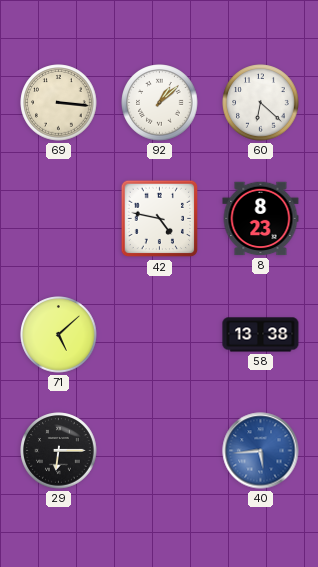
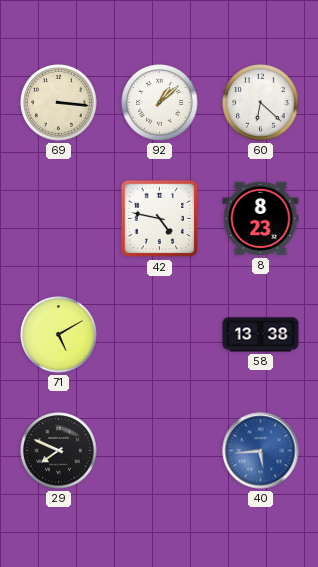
71: 5:08 -> 5:10 (59, 335)
29: 6:15 -> 7:49 (59, 451)
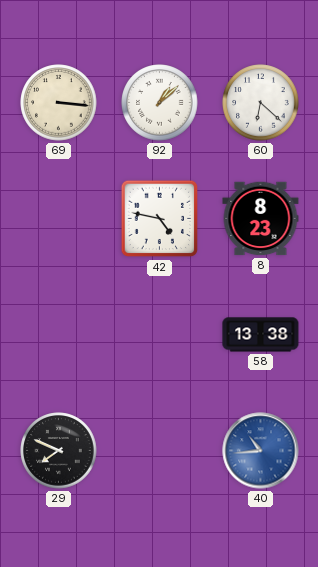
71: 5:10 -> none (59, 335)
40: 5:44 -> 10:44 (261, 451)
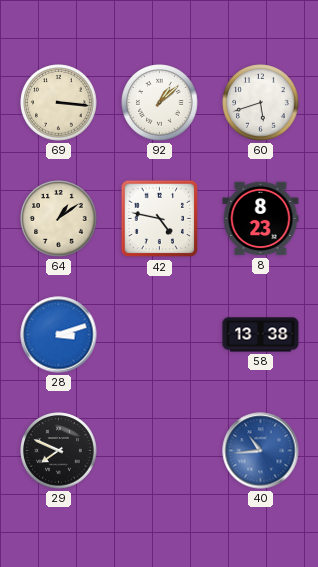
60: 6:22 -> 5:42 (261, 103)
64: none -> 1:09 (59, 219)
28: none -> 3:12 (59, 335)
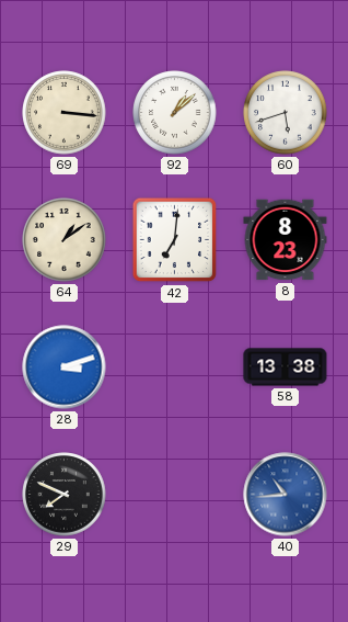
42: 4:47 -> 7:01 (175, 240)
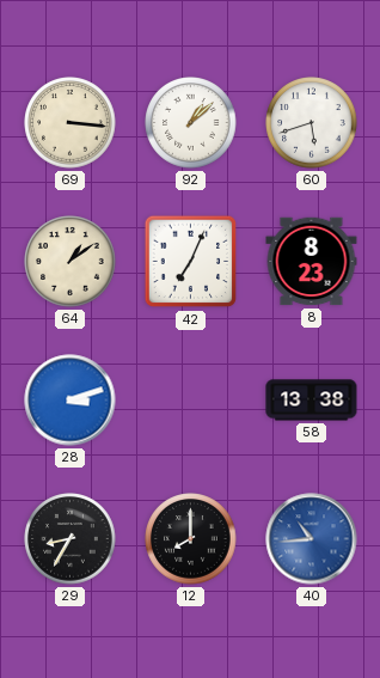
42: 7:01 -> 7:04 (191, 262)
29: 7:49 -> 8:35 (71, 539)
12: none -> 8:00 (191, 539)
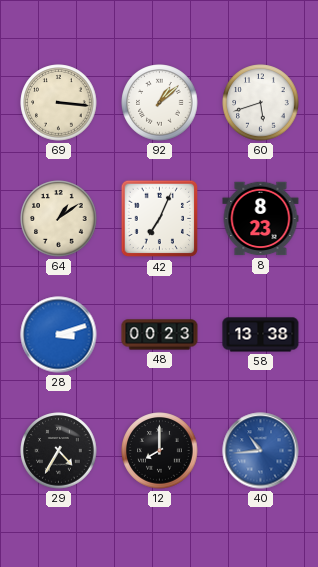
48: none -> 00:23 (160, 335)
29: 8:35 -> 4:35 (59, 451)
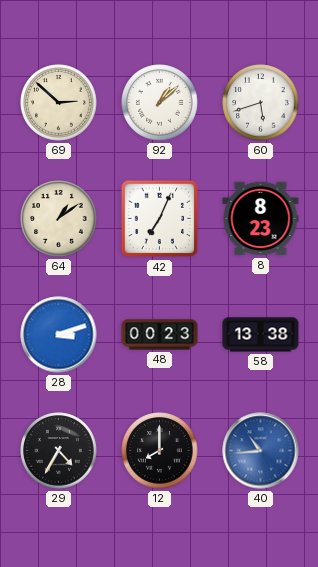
69: 3:16 -> 2:52 (59, 103)
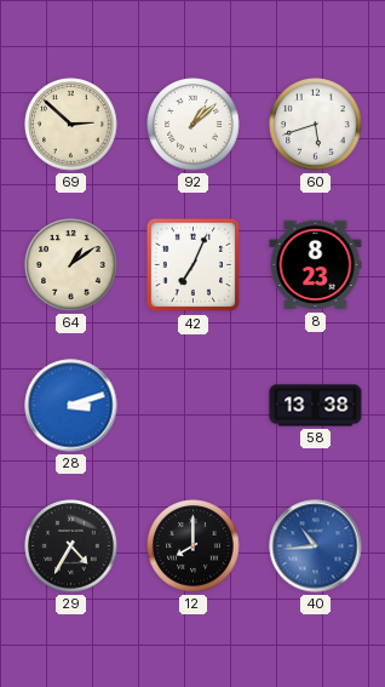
48: 00:23 -> none (160, 335)
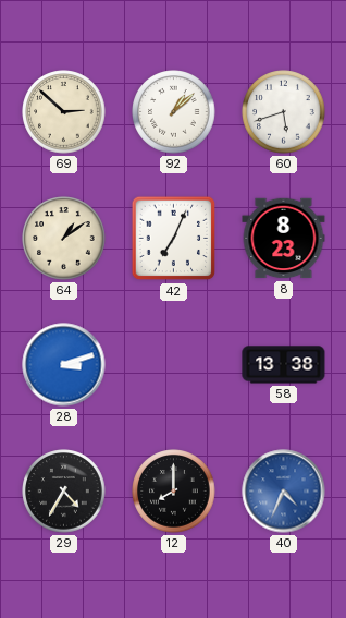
40: 10:44 -> 4:34 (284, 492)
